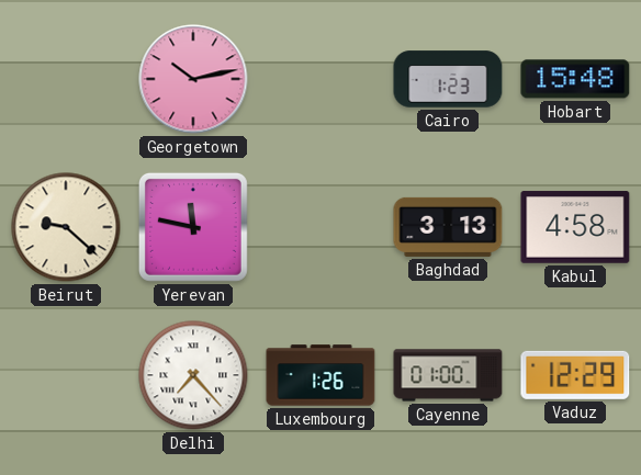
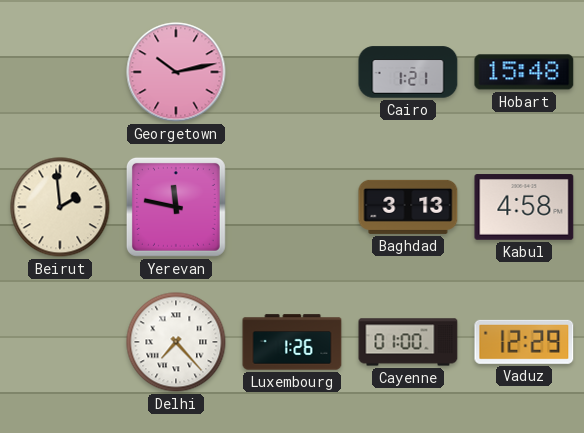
Cairo: 1:23 -> 1:21 (408, 72)
Beirut: 9:22 -> 1:59 (60, 207)
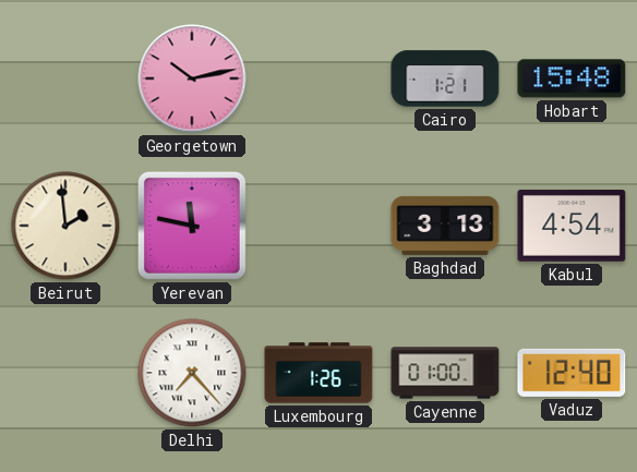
Kabul: 4:58 -> 4:54 (572, 226)
Vaduz: 12:29 -> 12:40 (572, 373)
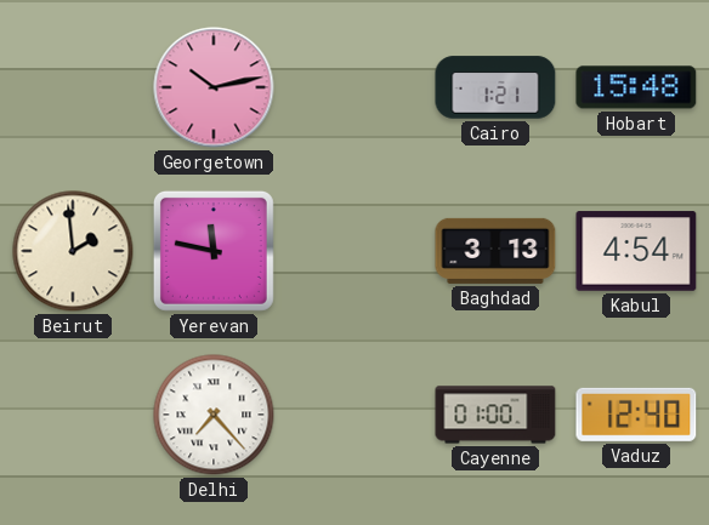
Luxembourg: 1:26 -> none (318, 373)
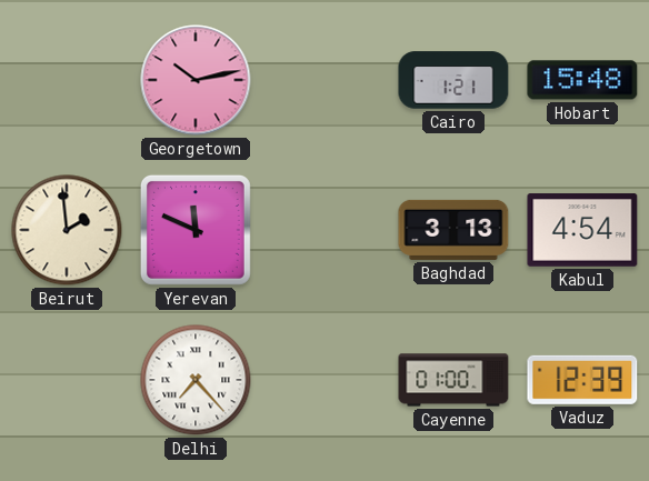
Yerevan: 11:47 -> 11:49 (196, 230)
Vaduz: 12:40 -> 12:39 (582, 380)
